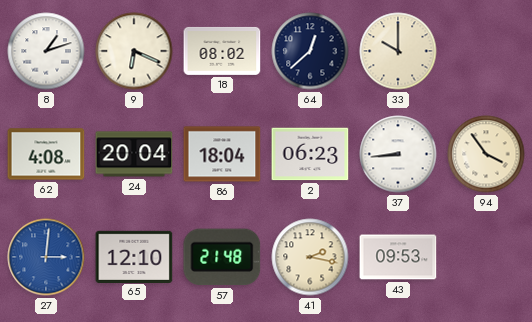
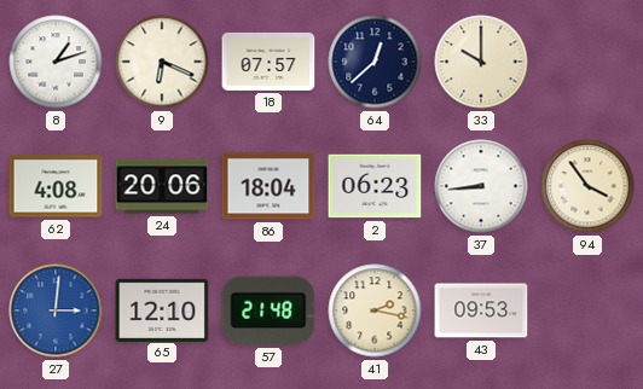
18: 08:02 -> 07:57 (268, 62)
24: 20:04 -> 20:06 (162, 186)
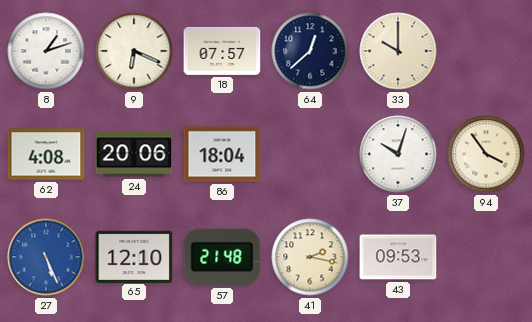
2: 06:23 -> none (375, 186)
37: 8:44 -> 10:03 (398, 154)
27: 3:01 -> 5:26 (46, 257)
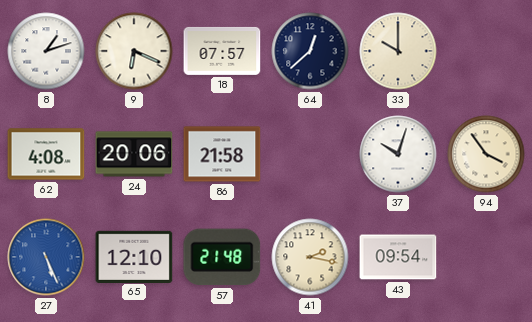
86: 18:04 -> 21:58 (222, 154)
43: 09:53 -> 09:54 (398, 257)
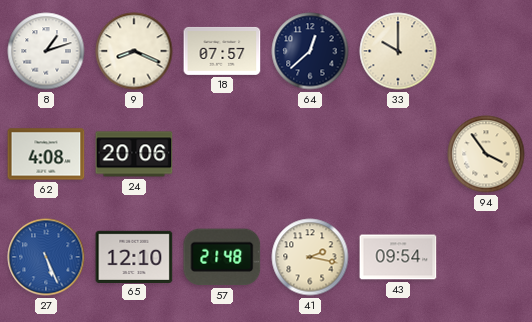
9: 6:19 -> 8:19 (134, 51)
86: 21:58 -> none (222, 154)
37: 10:03 -> none (398, 154)
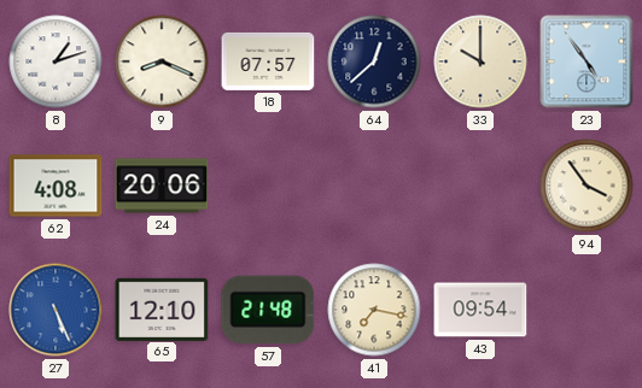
23: none -> 4:54 (586, 61)
41: 2:17 -> 7:17 (374, 310)
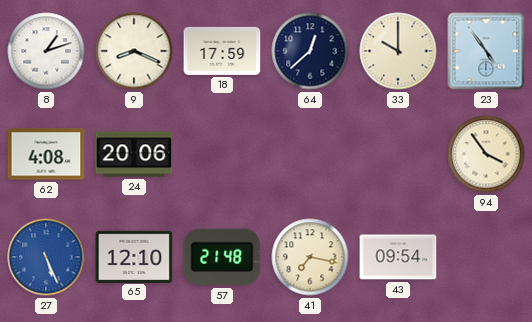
18: 07:57 -> 17:59 (222, 51)
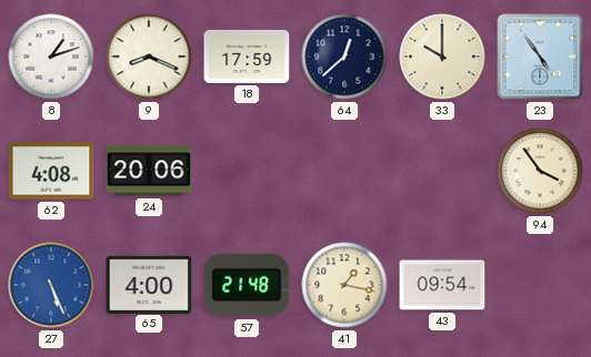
65: 12:10 -> 4:00 (149, 284)
41: 7:17 -> 1:17 (344, 285)
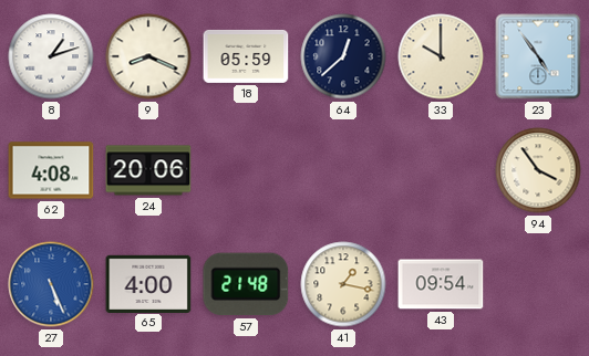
18: 17:59 -> 05:59 (246, 56)
